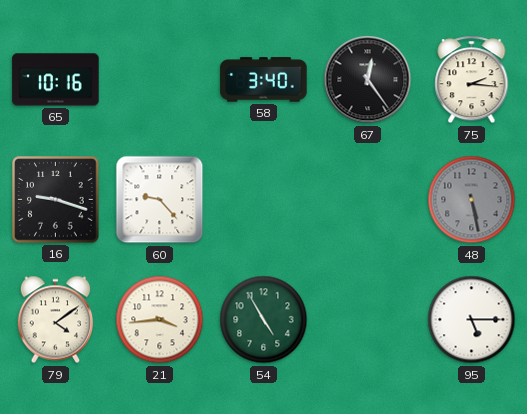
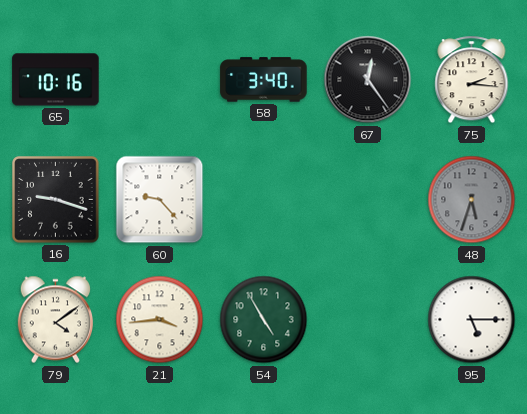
48: 5:28 -> 5:33 (472, 200)
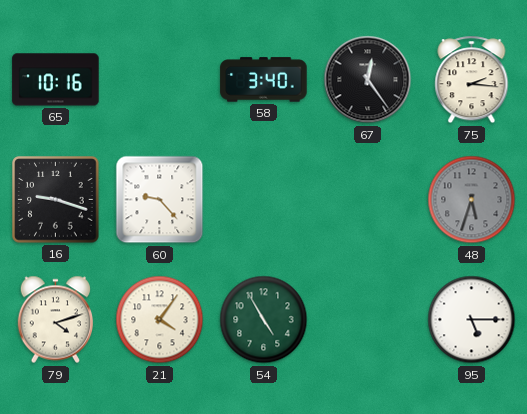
79: 4:09 -> 4:12 (56, 320)
21: 3:44 -> 4:06 (160, 320)
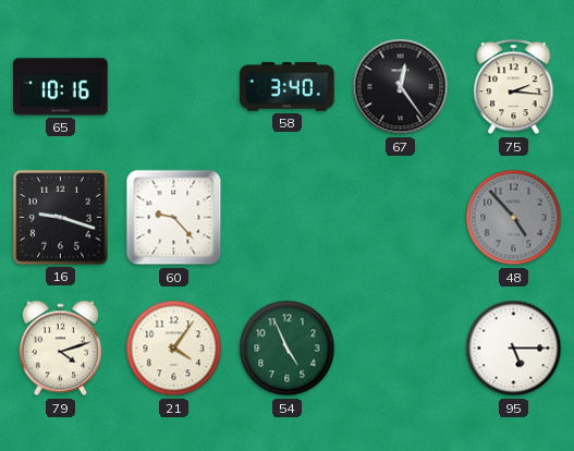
48: 5:33 -> 4:53 (514, 218)
54: 4:55 -> 4:56 (288, 349)
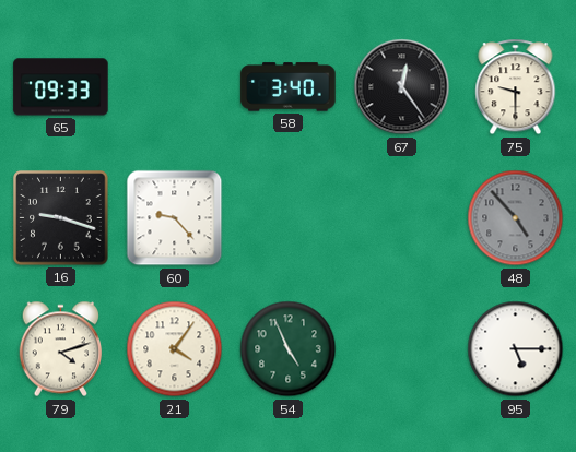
65: 10:16 -> 09:33 (61, 87)
75: 2:16 -> 9:30 (516, 87)
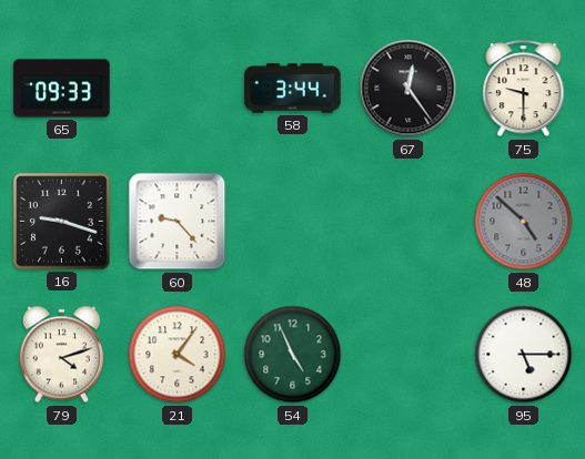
58: 3:40 -> 3:44 (293, 89)
48: 4:53 -> 4:52 (524, 222)
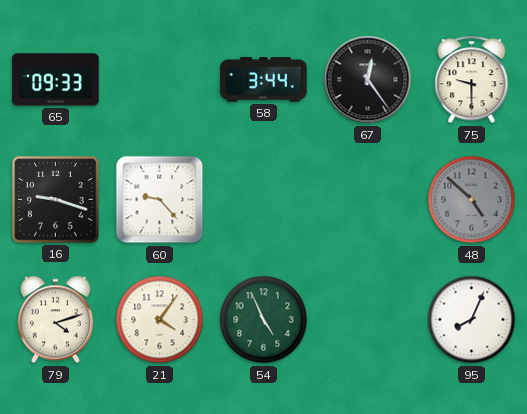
95: 5:15 -> 8:04 (472, 320)
